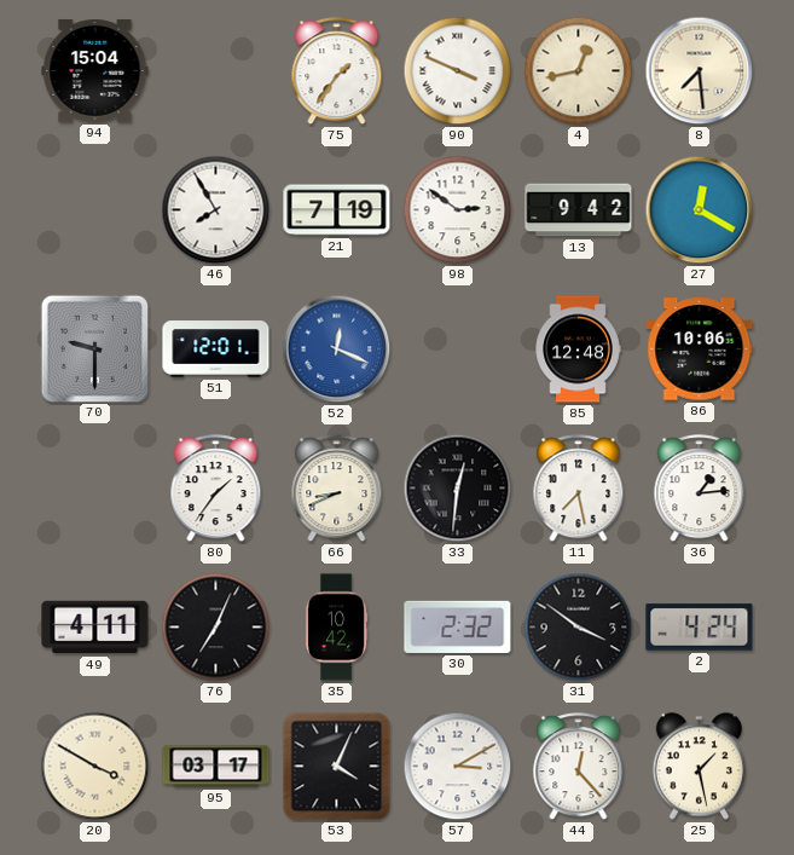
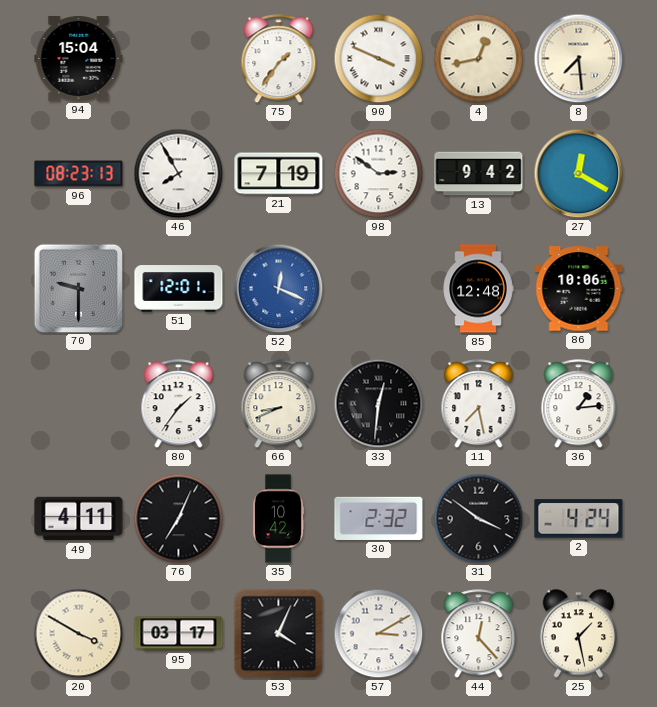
96: none -> 08:23 (79, 174)
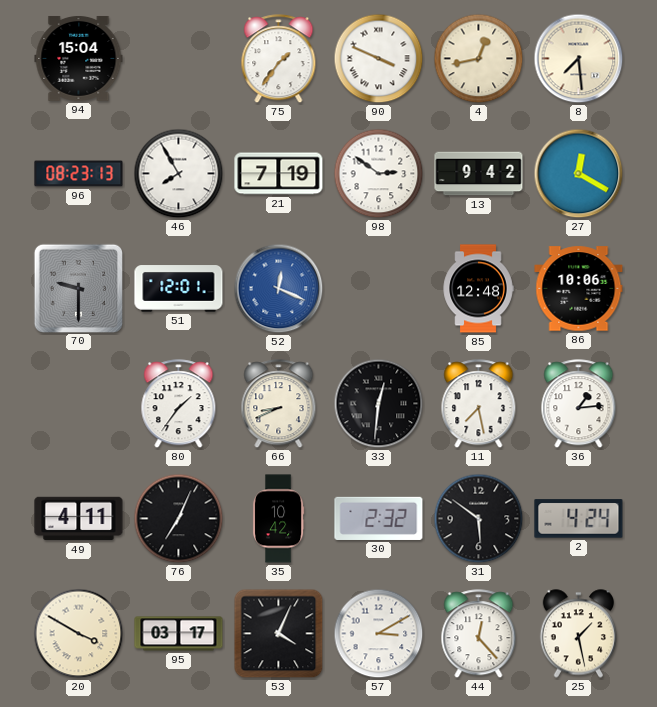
31: 3:51 -> 5:51 (479, 519)
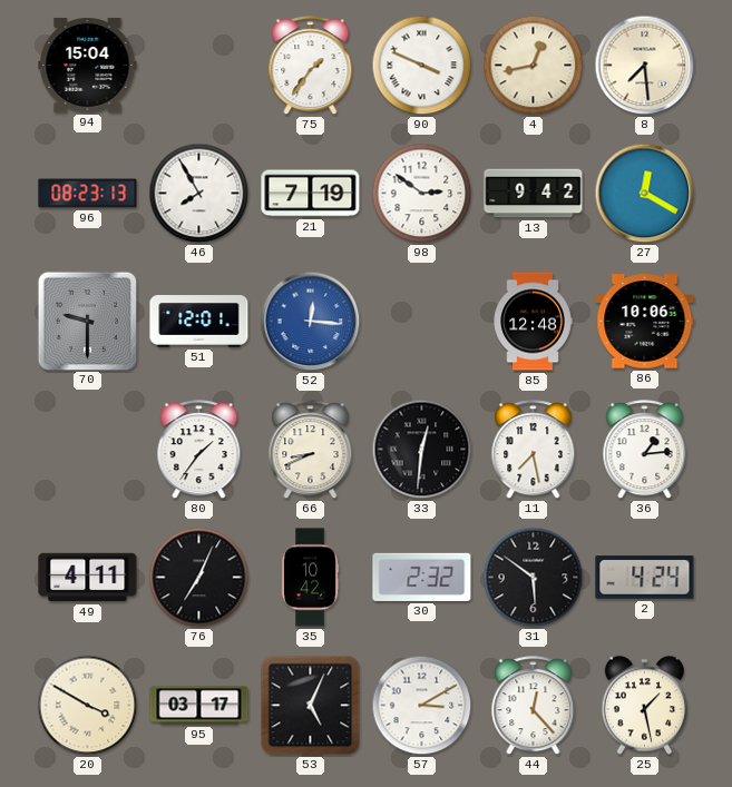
52: 12:19 -> 12:16 (311, 322)
53: 4:04 -> 5:04 (311, 706)
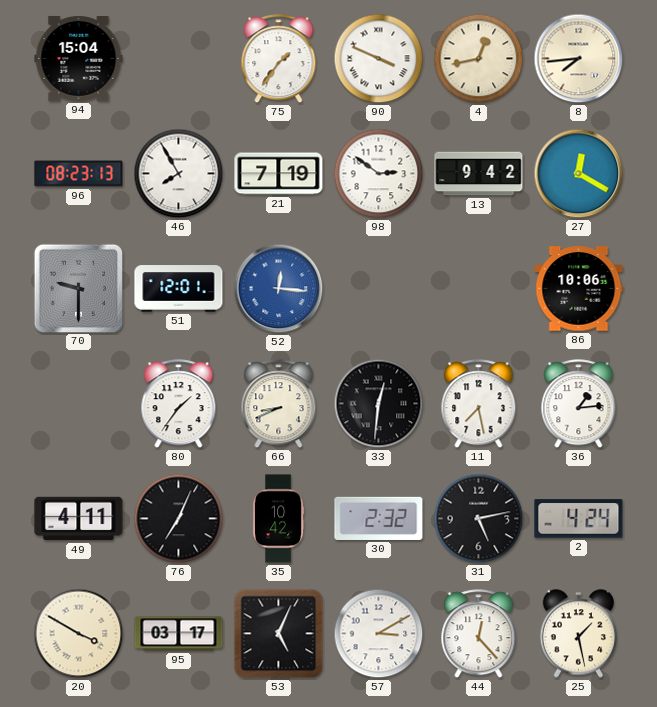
8: 7:29 -> 7:44 (579, 59)
85: 12:48 -> none (533, 322)
31: 5:51 -> 5:13 (479, 519)
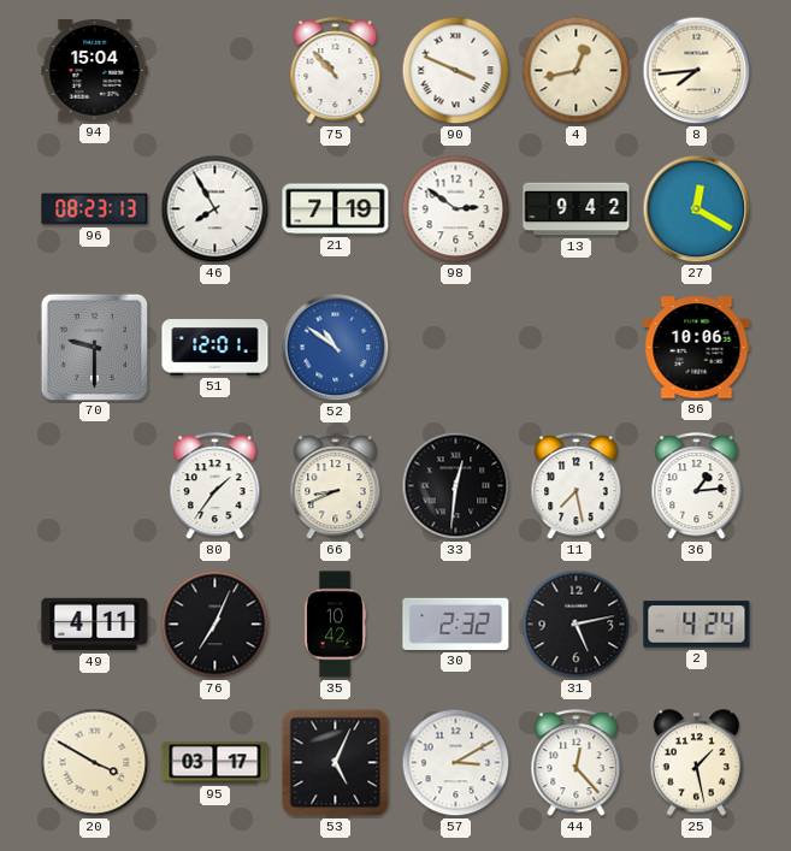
75: 1:36 -> 10:53 (336, 71)
52: 12:16 -> 10:51 (336, 348)
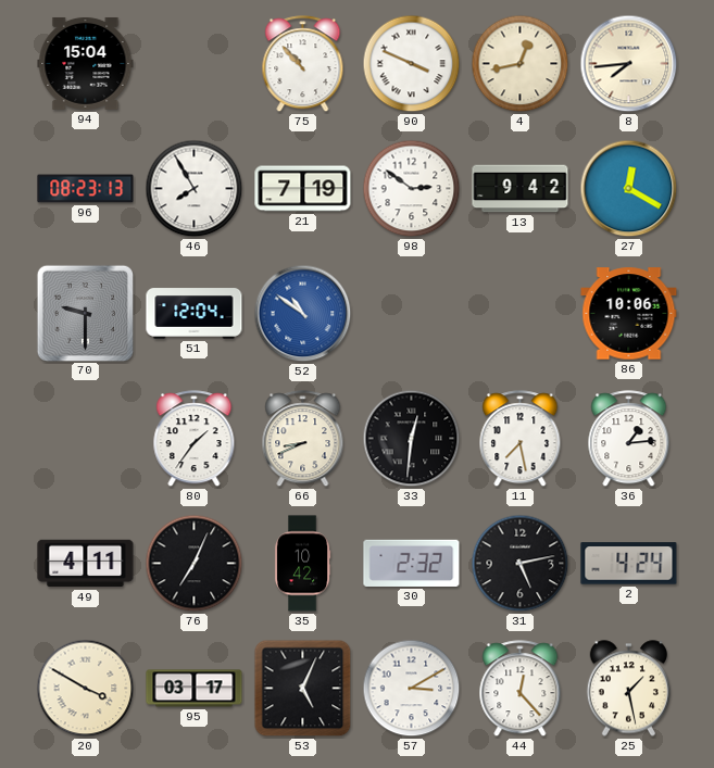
51: 12:01 -> 12:04 (195, 314)
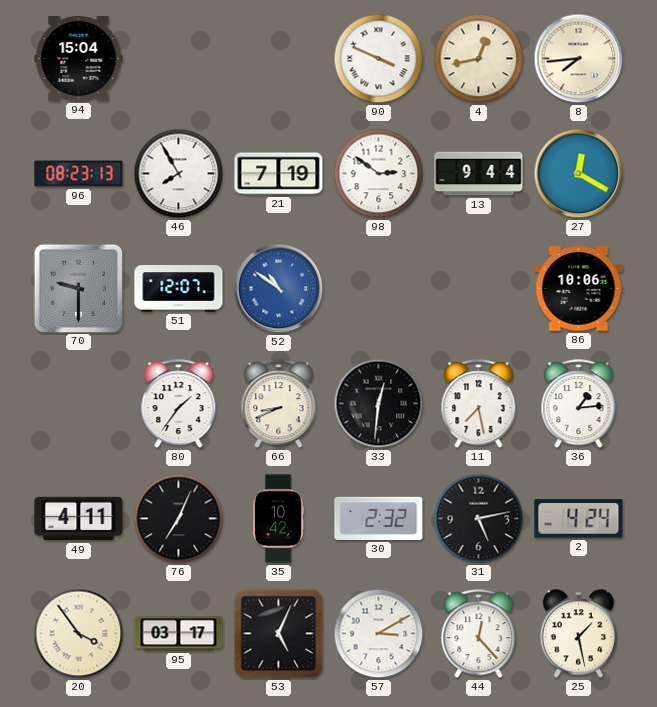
75: 10:53 -> none (303, 64)
13: 9:42 -> 9:44 (479, 174)
51: 12:04 -> 12:07 (179, 289)
20: 3:50 -> 3:54 (79, 634)
